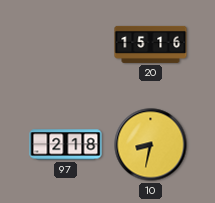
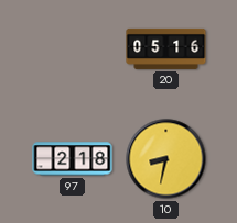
20: 15:16 -> 05:16 (166, 48)
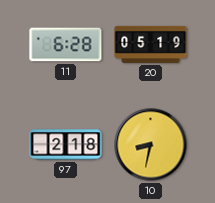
11: none -> 6:28 (66, 45)
20: 05:16 -> 05:19 (151, 44)
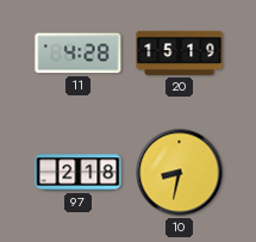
11: 6:28 -> 4:28 (79, 54)
20: 05:19 -> 15:19 (180, 52)
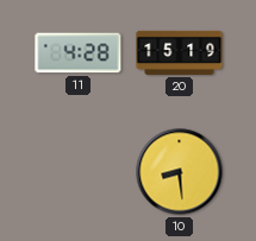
97: 2:18 -> none (79, 173)
10: 8:32 -> 8:29 (180, 172)
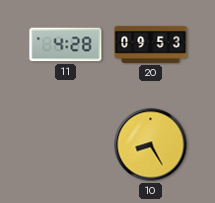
20: 15:19 -> 09:53 (151, 44)
10: 8:29 -> 8:25 (151, 145)
